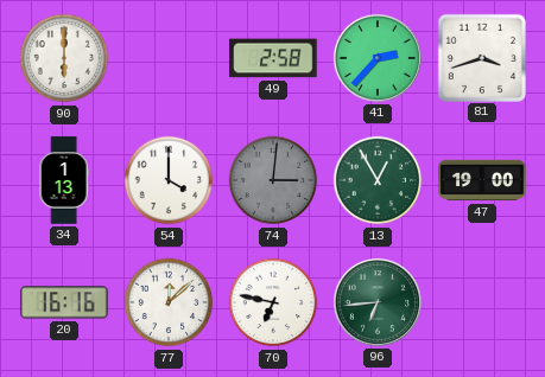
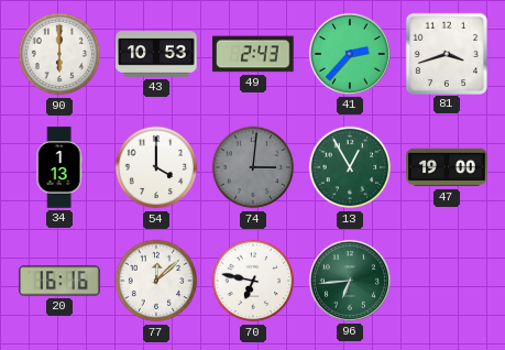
43: none -> 10:53 (156, 54)
49: 2:58 -> 2:43 (253, 54)
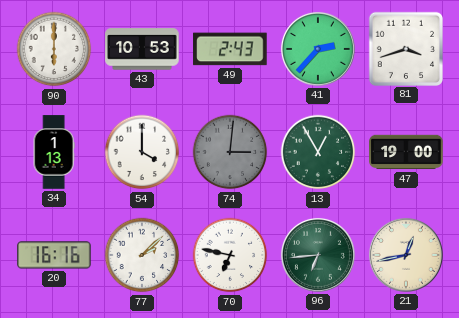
77: 12:08 -> 2:08 (142, 255)
21: none -> 12:43 (406, 255)
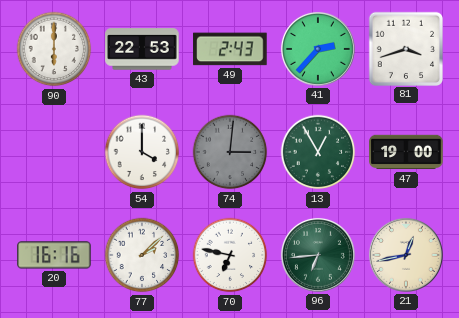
43: 10:53 -> 22:53 (142, 49)
34: 1:13 -> none (54, 152)
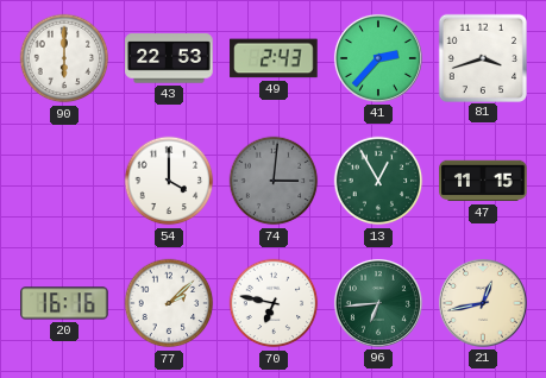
47: 19:00 -> 11:15 (483, 181)
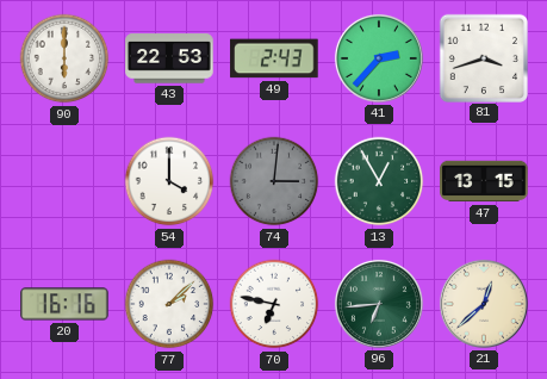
47: 11:15 -> 13:15 (484, 181)
21: 12:43 -> 12:38 (484, 304)
